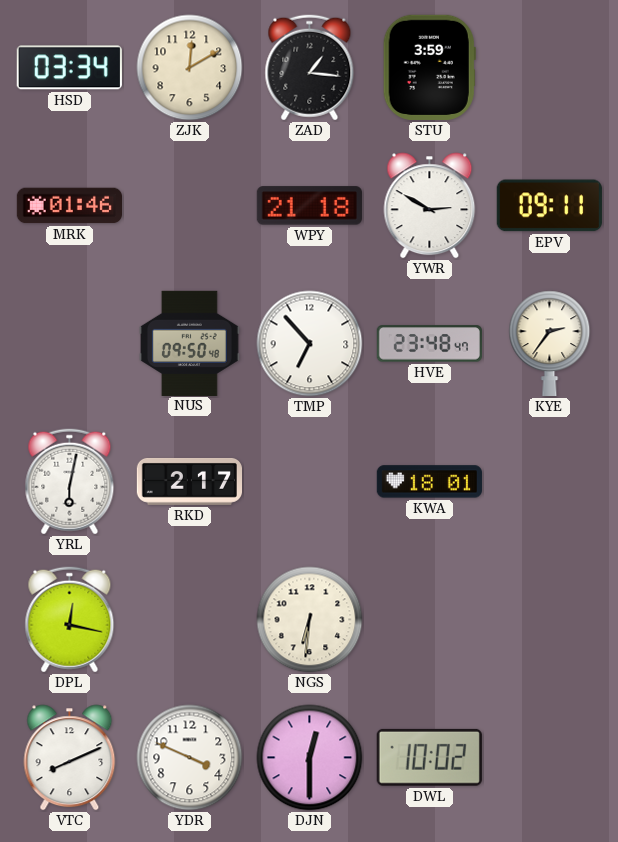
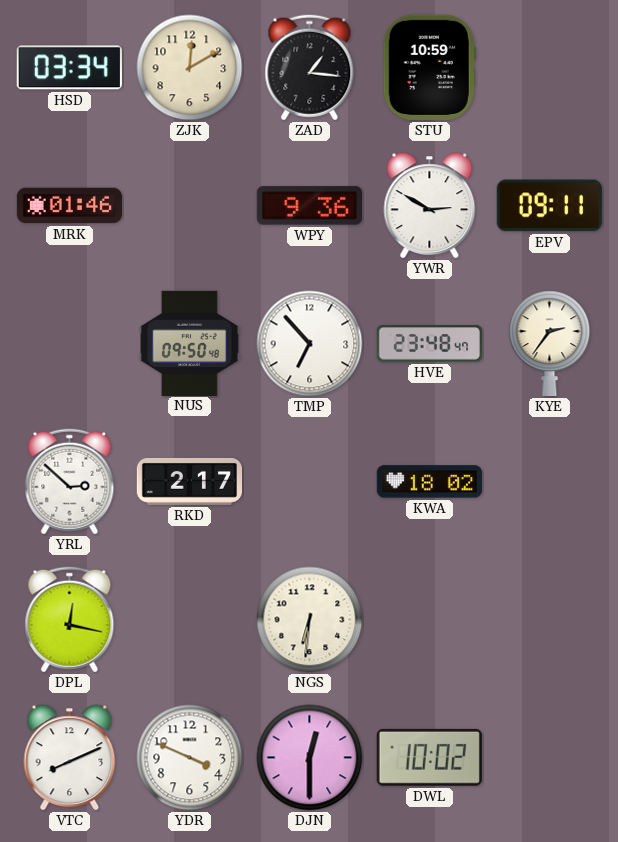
STU: 3:59 -> 10:59 (429, 67)
WPY: 21:18 -> 9:36 (309, 206)
YRL: 6:02 -> 2:52 (70, 482)
KWA: 18:01 -> 18:02 (429, 482)
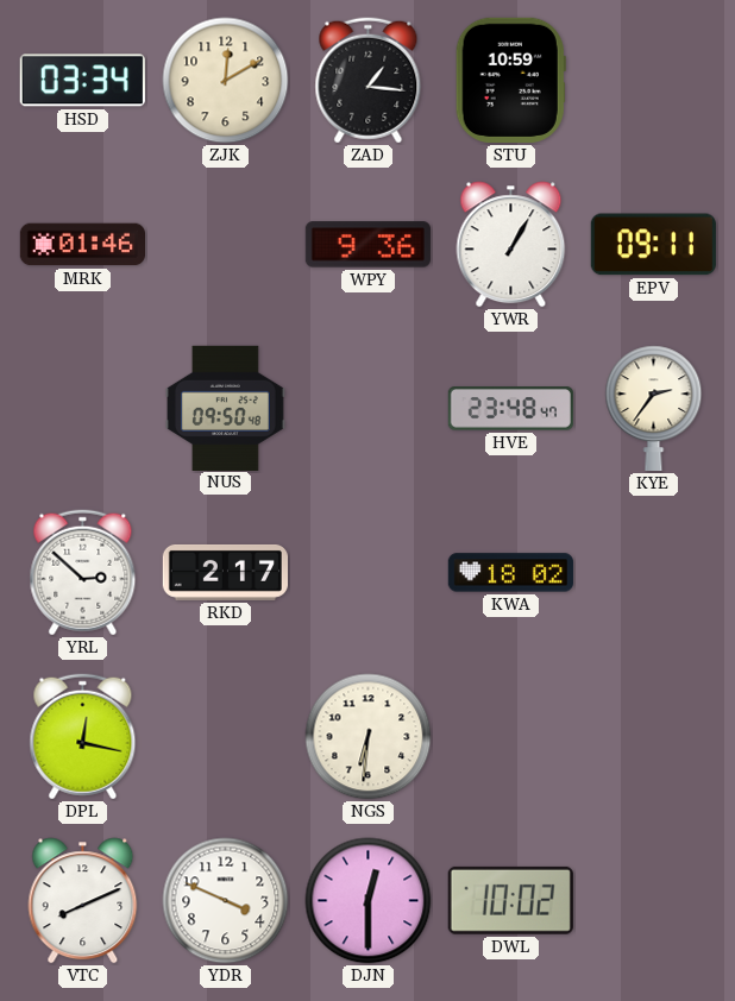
YWR: 2:50 -> 1:05 (511, 245)
TMP: 6:53 -> none (310, 344)
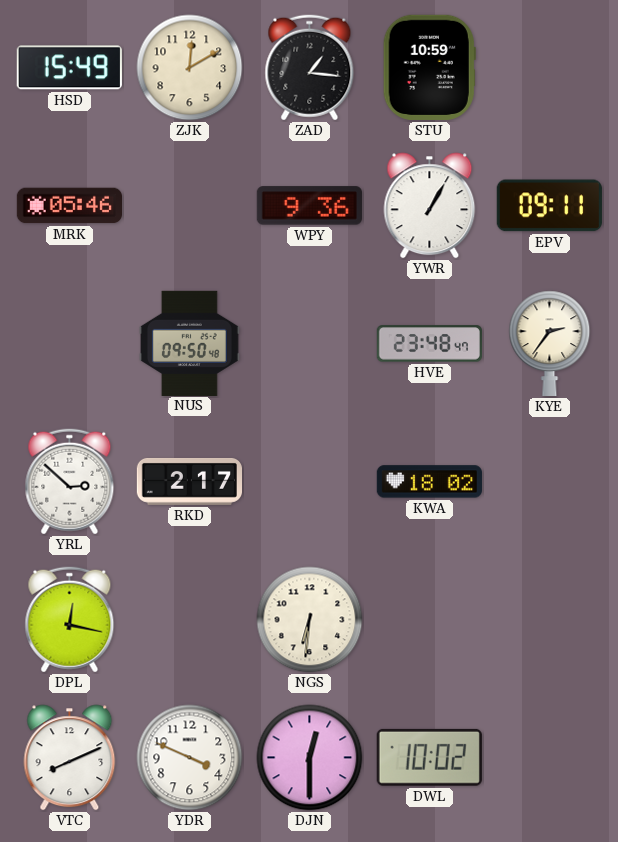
HSD: 03:34 -> 15:49 (69, 68)
MRK: 01:46 -> 05:46 (69, 206)
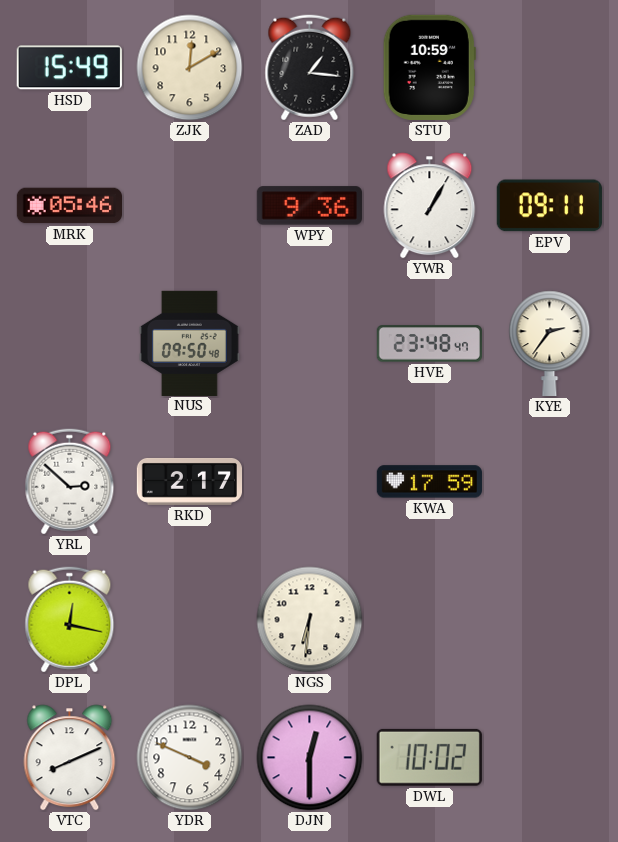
KWA: 18:02 -> 17:59 (429, 482)
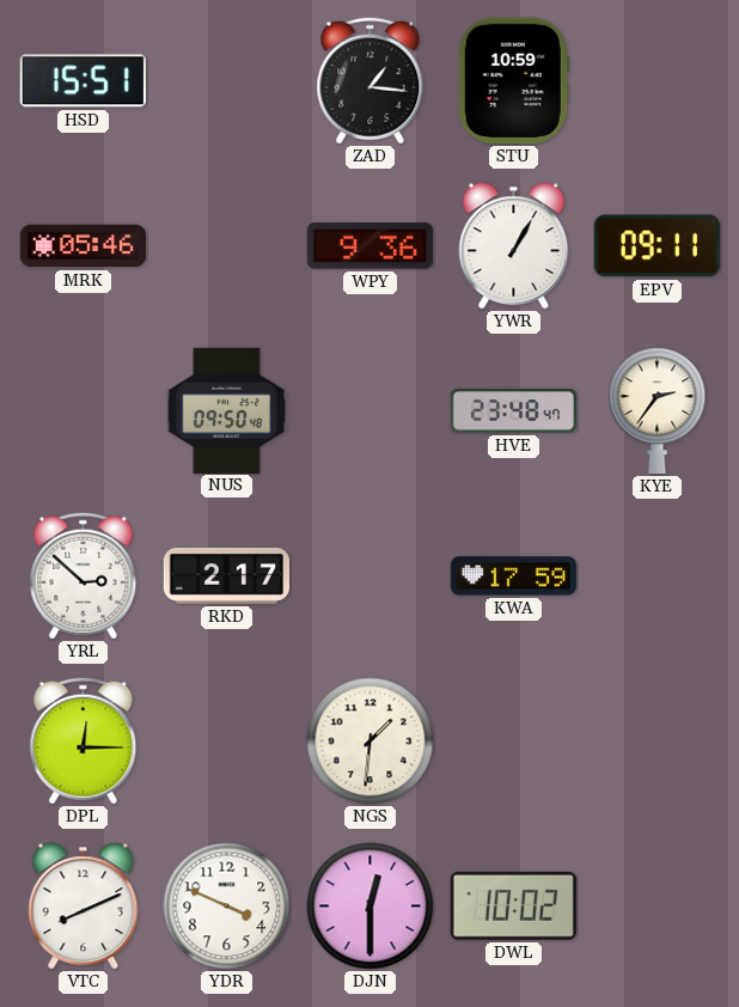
HSD: 15:49 -> 15:51 (83, 81)
ZJK: 12:10 -> none (190, 68)
DPL: 12:17 -> 12:15 (84, 741)
NGS: 6:31 -> 1:31 (371, 741)
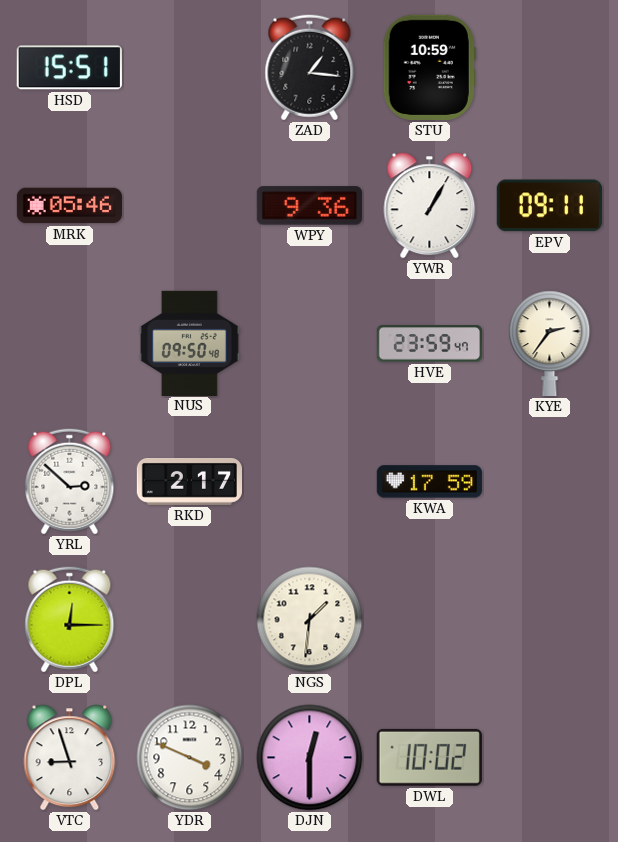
HVE: 23:48 -> 23:59 (429, 344)
VTC: 8:11 -> 8:57 (70, 758)
